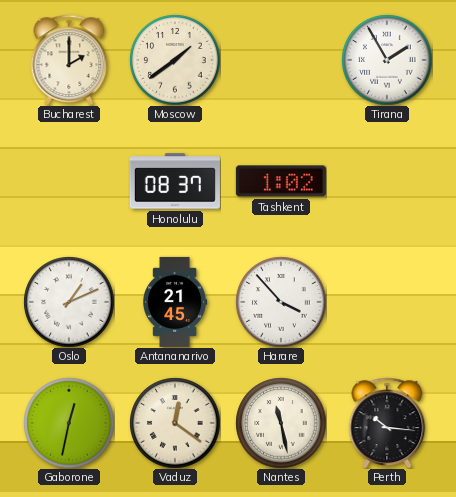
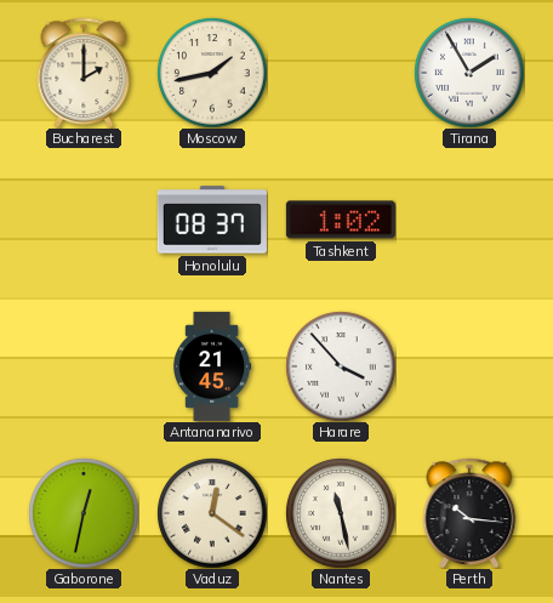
Moscow: 1:39 -> 1:43 (212, 73)
Oslo: 1:11 -> none (69, 302)
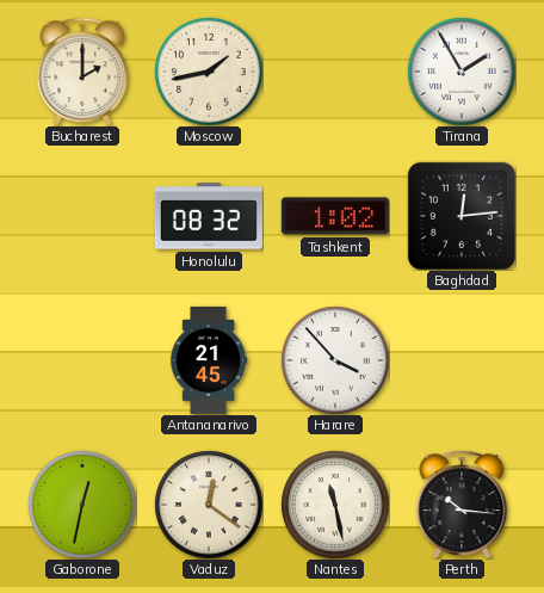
Honolulu: 08:37 -> 08:32 (209, 216)
Baghdad: none -> 12:14 (462, 216)
